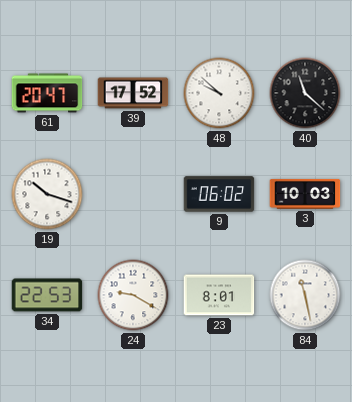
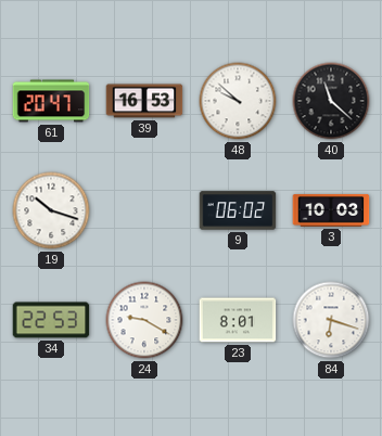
39: 17:52 -> 16:53 (144, 101)
84: 11:28 -> 6:18 (331, 320)
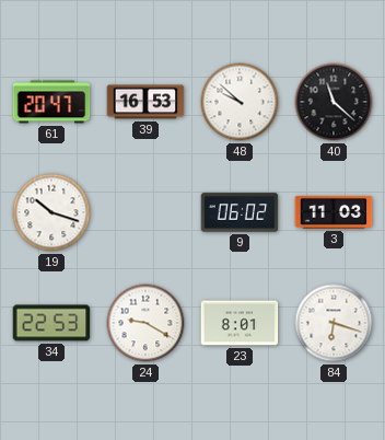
3: 10:03 -> 11:03 (334, 212)
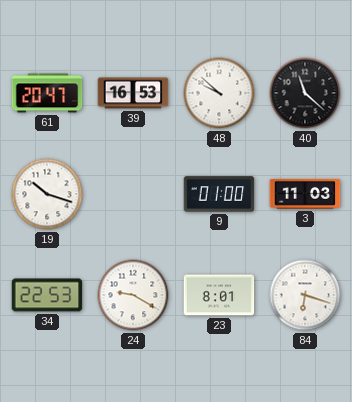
9: 06:02 -> 01:00 (219, 194)
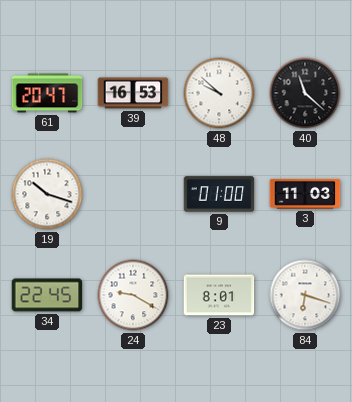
34: 22:53 -> 22:45 (47, 295)
